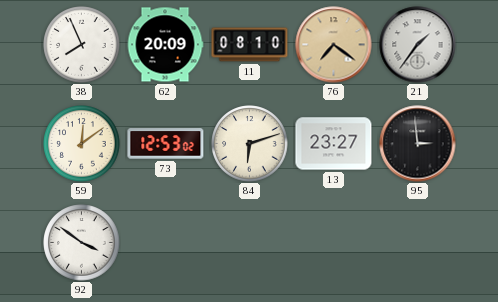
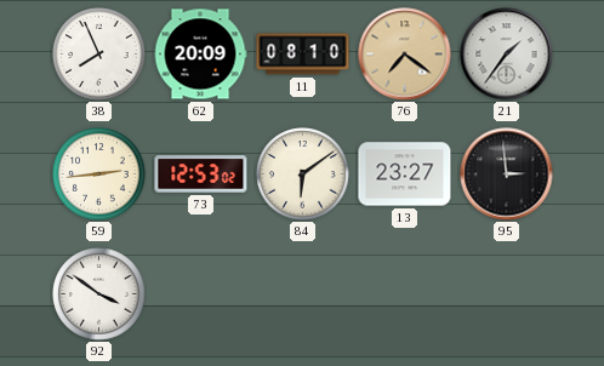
59: 12:09 -> 2:44 (99, 175)
84: 6:12 -> 6:09 (303, 175)
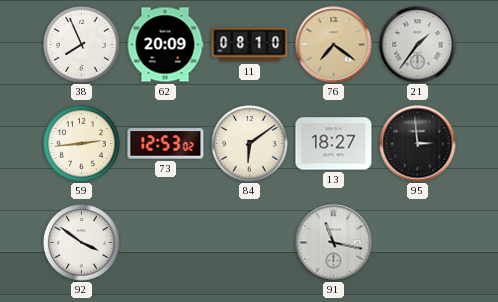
13: 23:27 -> 18:27 (334, 144)
91: none -> 11:17 (334, 243)
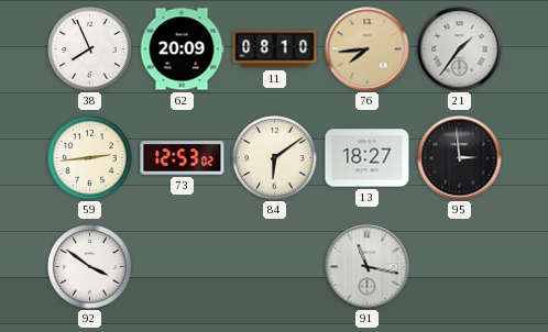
76: 7:21 -> 7:44 (368, 49)
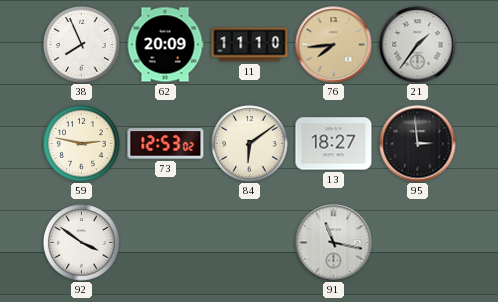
11: 08:10 -> 11:10 (250, 45)
59: 2:44 -> 2:47 (82, 144)
